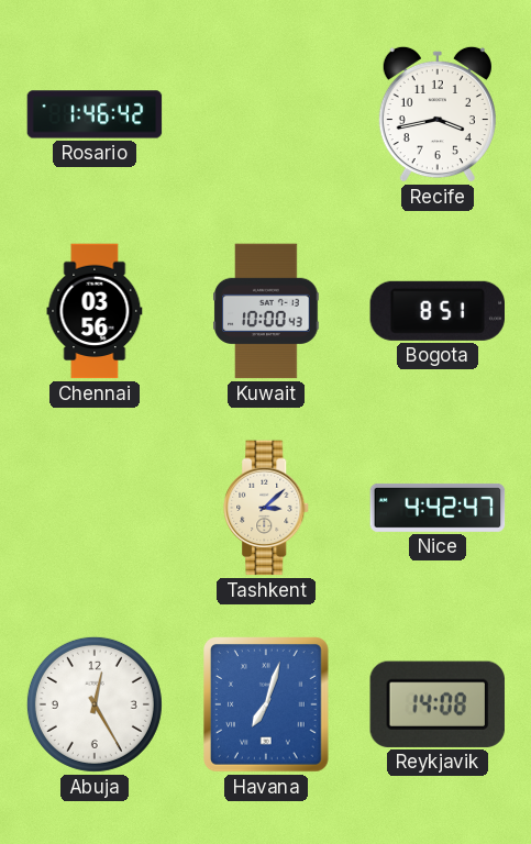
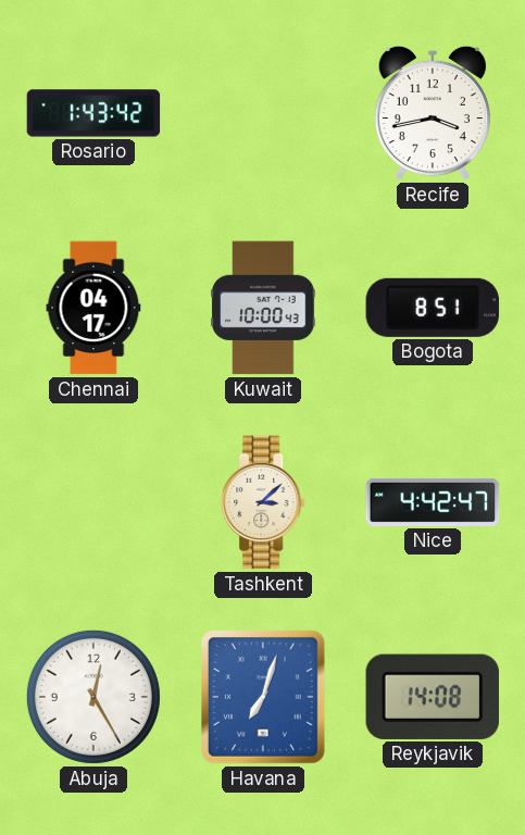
Rosario: 1:46 -> 1:43 (93, 113)
Chennai: 03:56 -> 04:17 (93, 308)
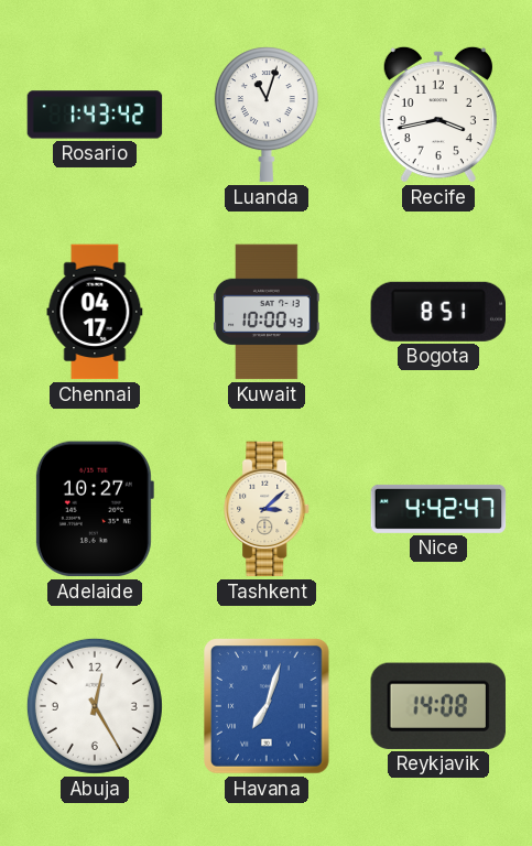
Luanda: none -> 11:03 (267, 115)
Adelaide: none -> 10:27 (94, 509)
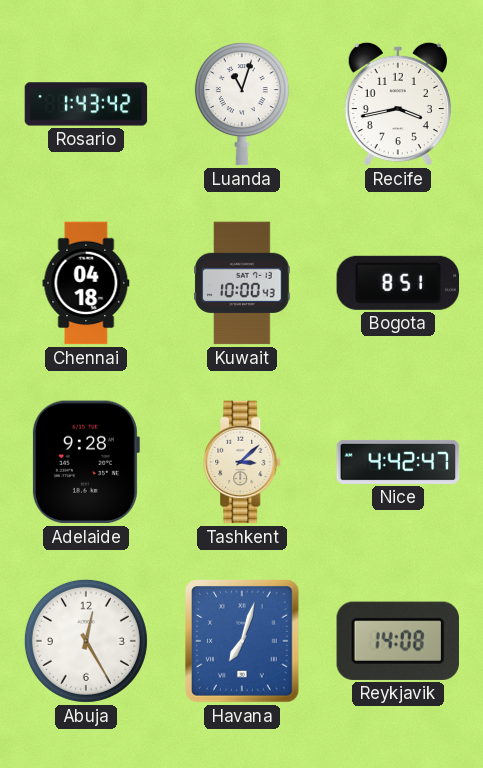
Chennai: 04:17 -> 04:18 (86, 283)
Adelaide: 10:27 -> 9:28 (85, 462)
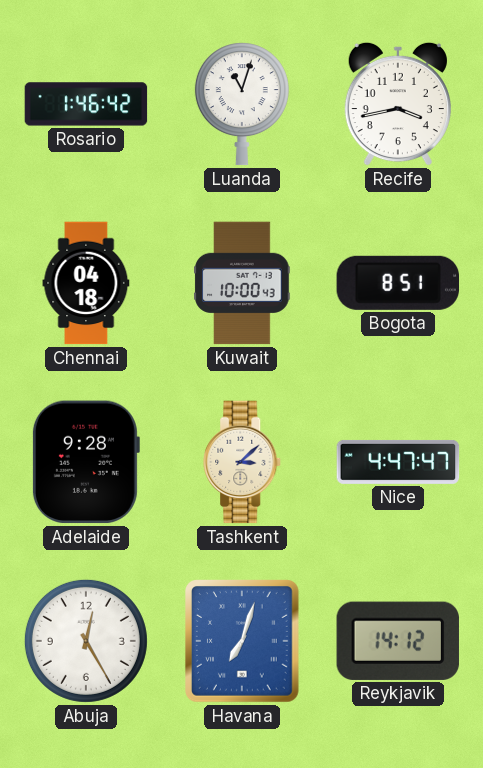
Rosario: 1:43 -> 1:46 (86, 104)
Nice: 4:42 -> 4:47 (398, 462)
Reykjavik: 14:08 -> 14:12 (398, 641)
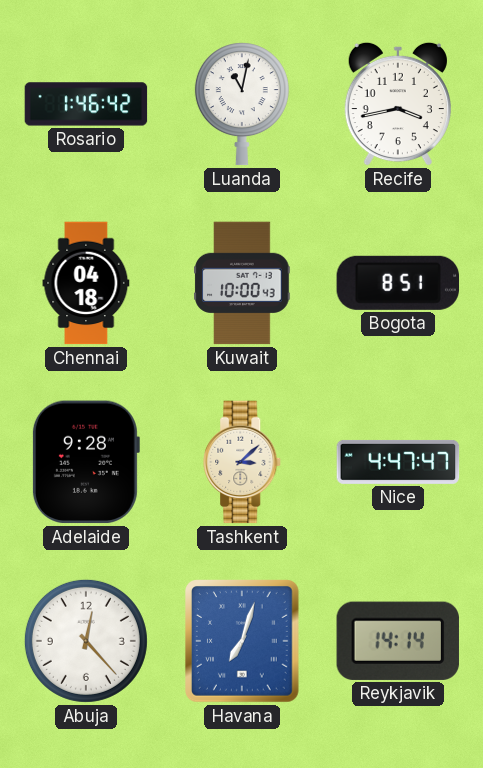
Luanda: 11:03 -> 11:02 (242, 104)
Abuja: 12:25 -> 12:23 (86, 641)
Reykjavik: 14:12 -> 14:14 (398, 641)
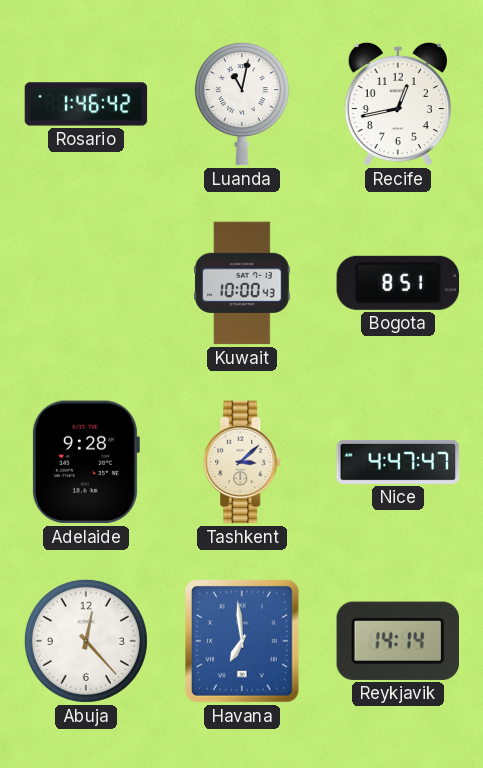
Recife: 3:43 -> 12:43 (398, 104)
Chennai: 04:18 -> none (86, 283)
Havana: 7:03 -> 6:59 (243, 642)
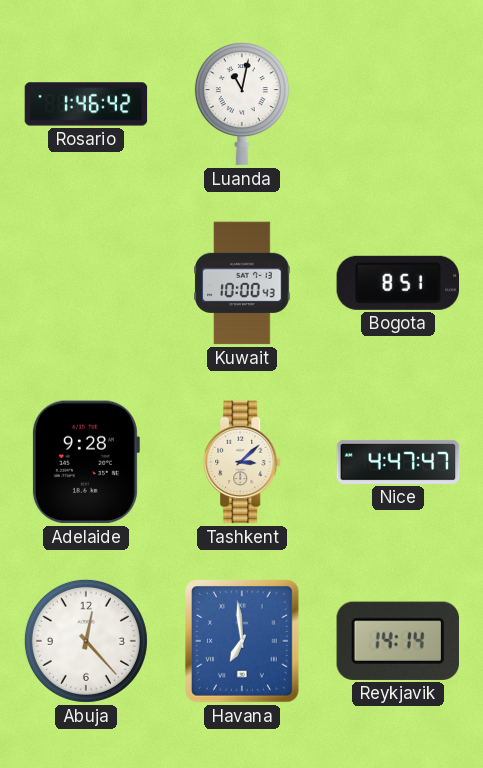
Recife: 12:43 -> none (398, 104)
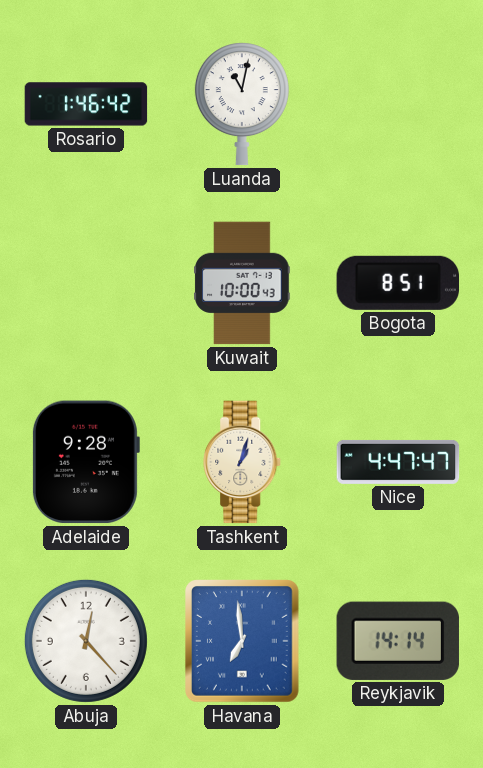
Tashkent: 3:08 -> 1:03 (243, 462)
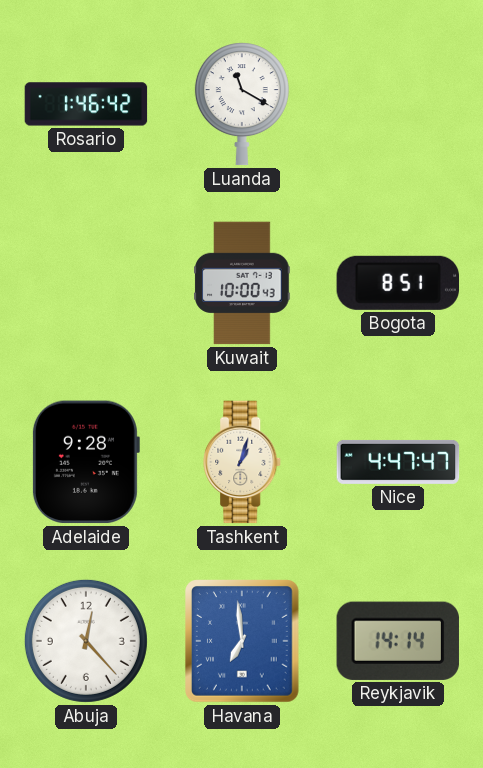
Luanda: 11:02 -> 11:20 (242, 104)
